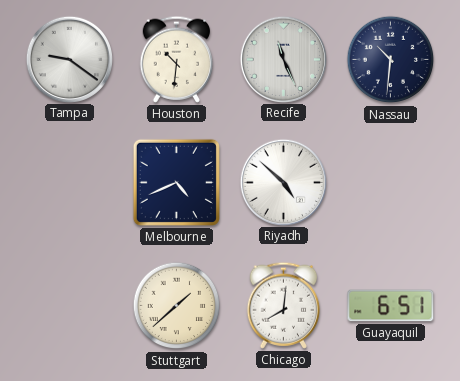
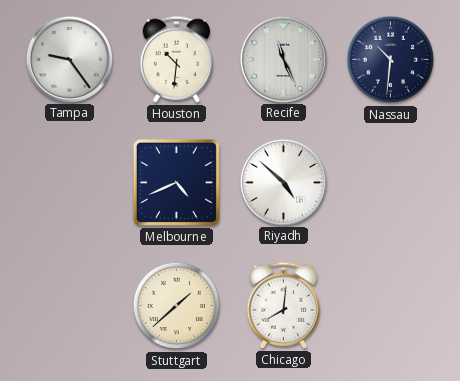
Tampa: 9:21 -> 9:24 (69, 59)
Guayaquil: 6:51 -> none (391, 306)
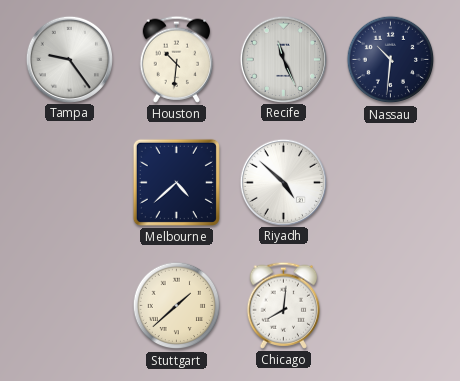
Melbourne: 4:41 -> 4:38 (176, 182)
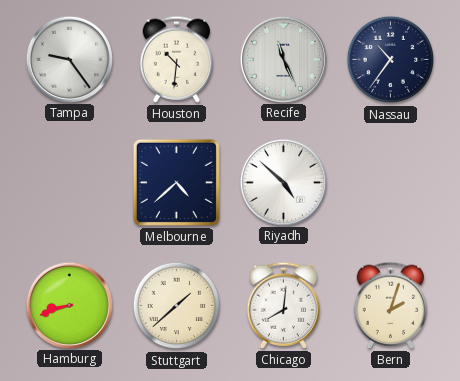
Nassau: 10:31 -> 10:36 (391, 60)
Hamburg: none -> 8:42 (69, 305)
Bern: none -> 2:03 (391, 305)
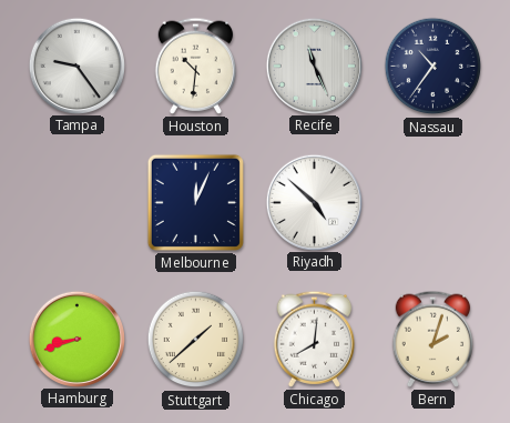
Melbourne: 4:38 -> 12:04 (195, 202)
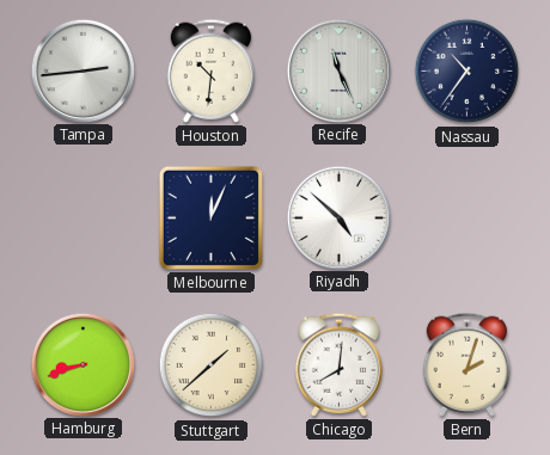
Tampa: 9:24 -> 2:44 (82, 70)
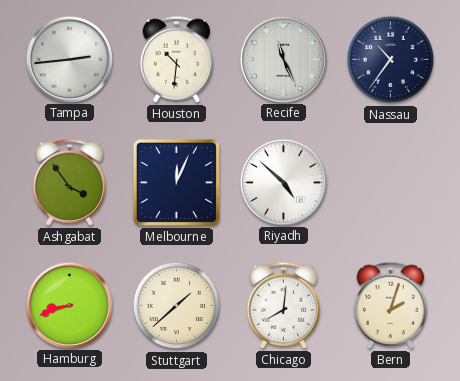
Ashgabat: none -> 3:54 (70, 182)
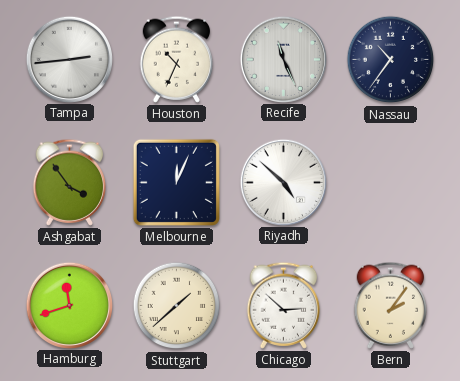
Houston: 10:31 -> 10:34 (177, 59)
Hamburg: 8:42 -> 11:42 (69, 305)
Chicago: 8:01 -> 2:52 (284, 305)
Bern: 2:03 -> 2:06 (391, 305)
